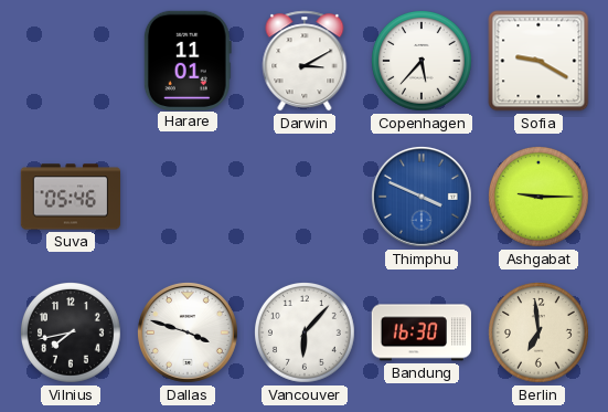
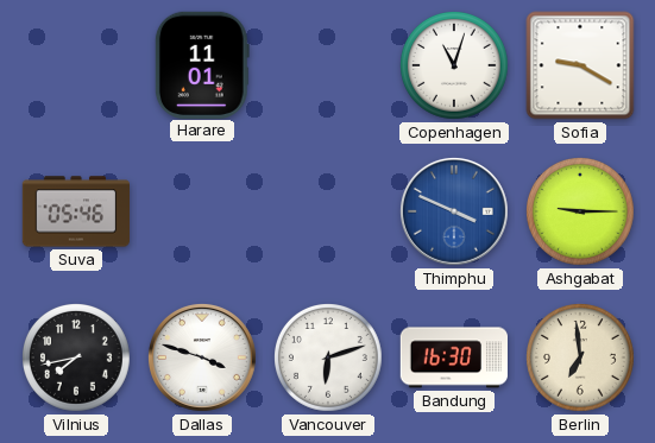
Darwin: 3:10 -> none (305, 61)
Copenhagen: 5:37 -> 11:03 (455, 67)
Vancouver: 6:07 -> 6:12 (329, 359)
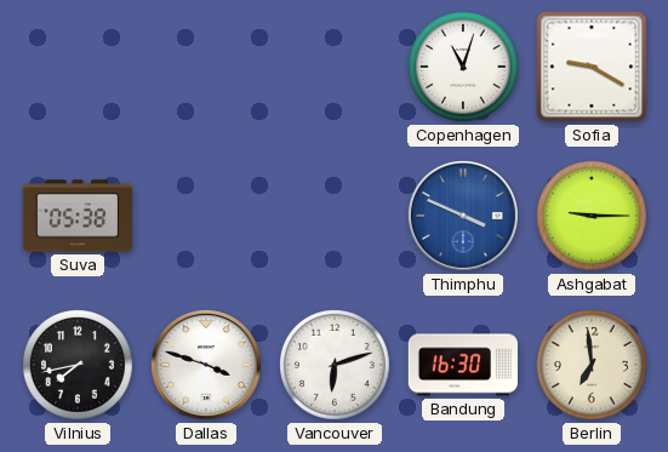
Harare: 11:01 -> none (202, 64)
Suva: 05:46 -> 05:38 (76, 216)
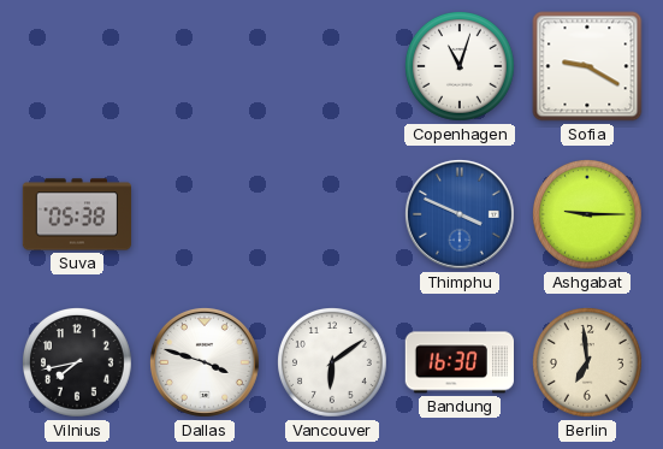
Vancouver: 6:12 -> 6:09 (333, 364)
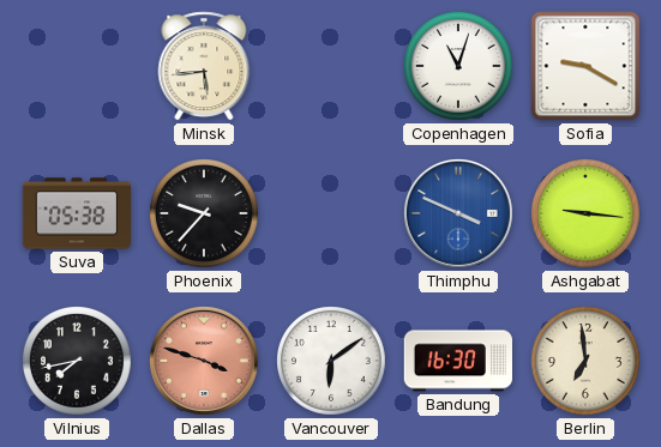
Minsk: none -> 5:44 (204, 66)
Phoenix: none -> 9:37 (205, 215)
Ashgabat: 9:15 -> 9:16 (587, 215)
Dallas dial: white -> salmon (204, 361)
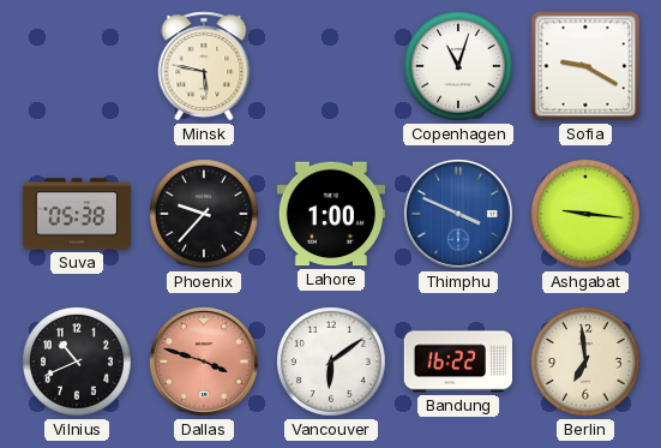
Minsk: 5:44 -> 5:47 (204, 66)
Lahore: none -> 1:00 (330, 214)
Vilnius: 7:43 -> 10:41 (78, 363)
Bandung: 16:30 -> 16:22 (457, 362)
